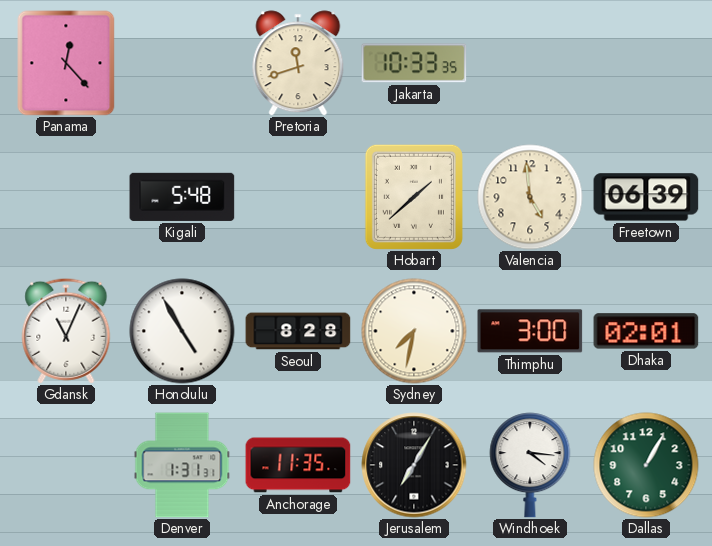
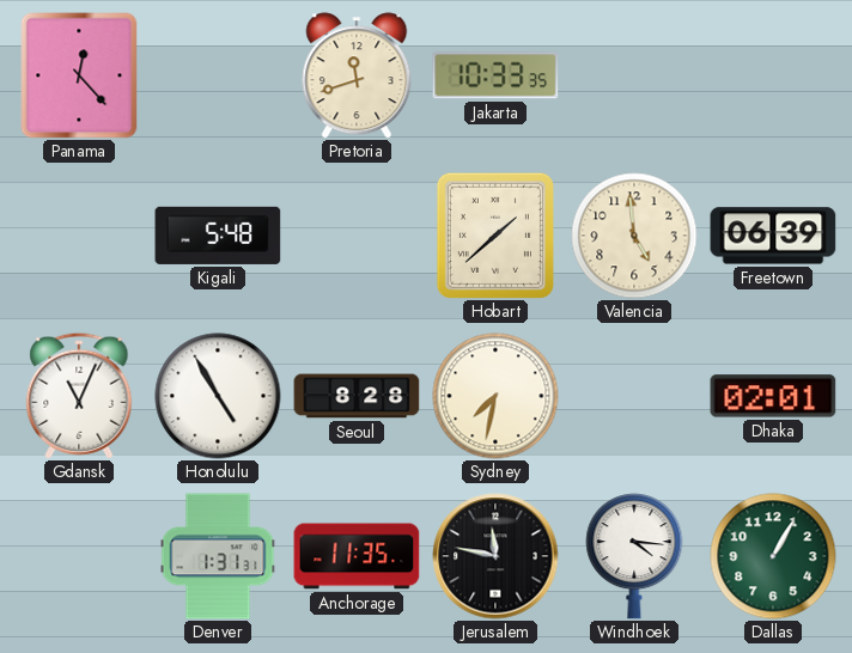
Thimphu: 3:00 -> none (530, 331)
Jerusalem: 7:05 -> 11:47 (495, 556)
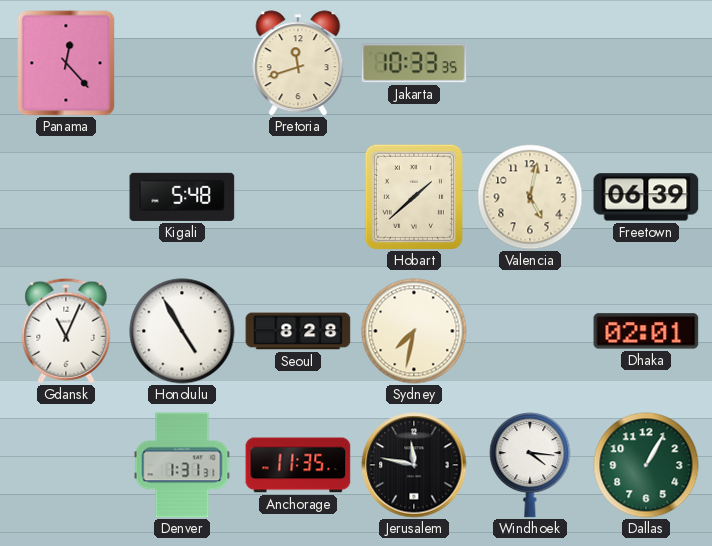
Valencia: 4:59 -> 5:02 (530, 197)
